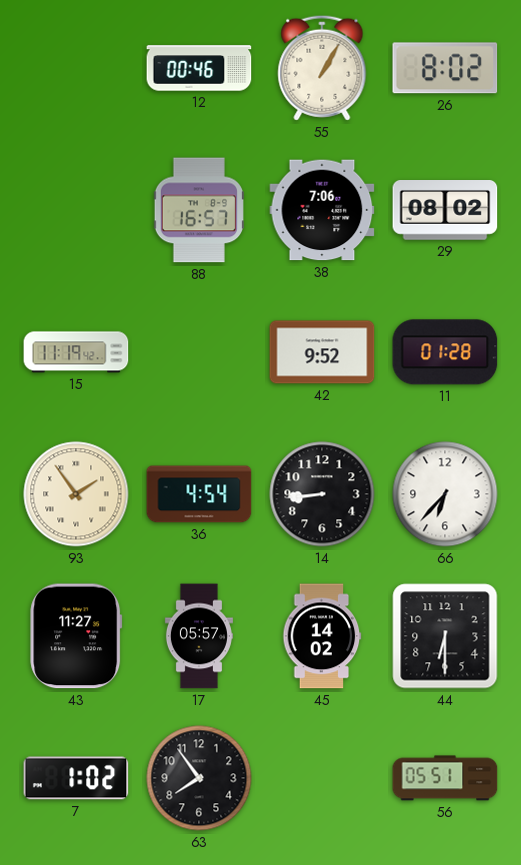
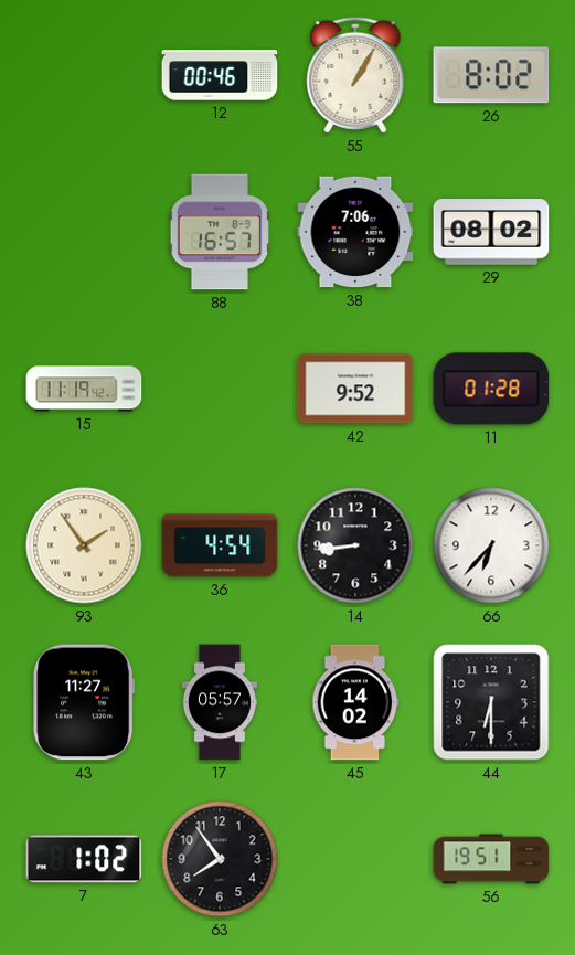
56: 05:51 -> 19:51 (491, 859)
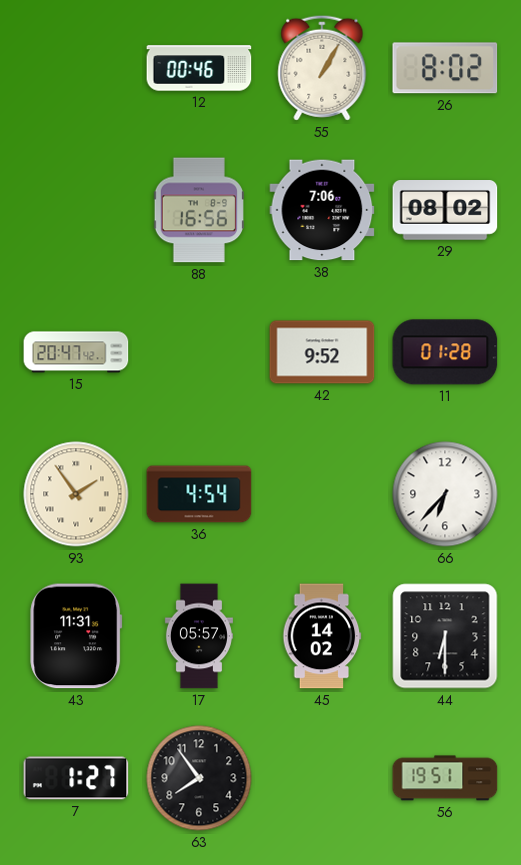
88: 16:57 -> 16:56 (199, 210)
15: 11:19 -> 20:47 (76, 352)
14: 8:44 -> none (355, 545)
43: 11:27 -> 11:31 (76, 636)
7: 1:02 -> 1:27 (76, 778)
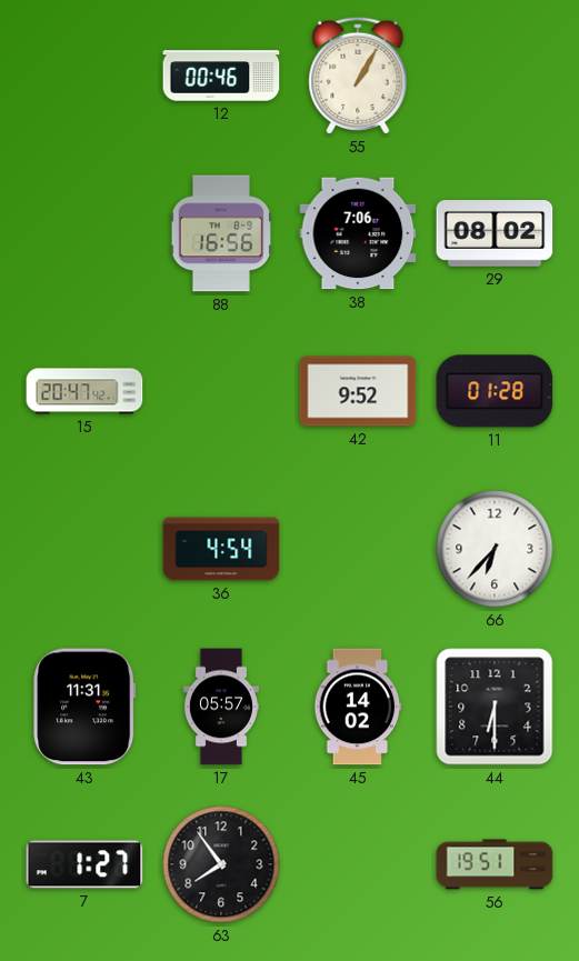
26: 8:02 -> none (445, 68)
93: 1:54 -> none (76, 494)
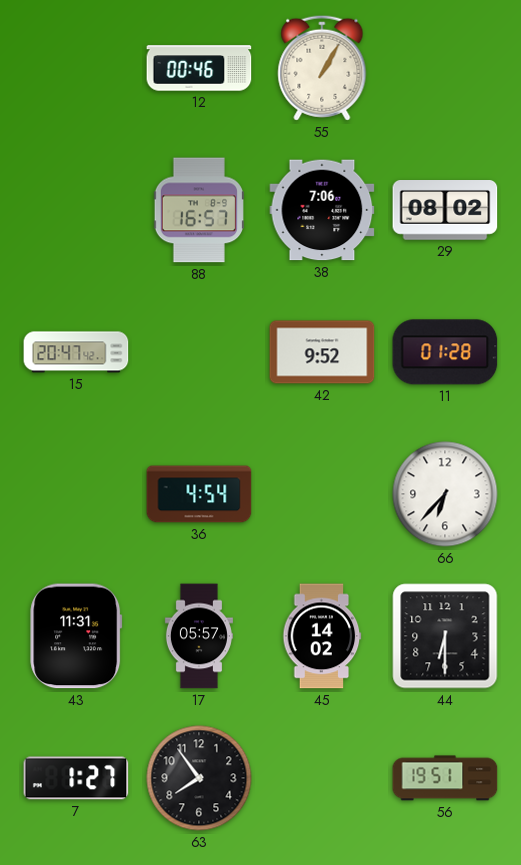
88: 16:56 -> 16:57 (199, 210)
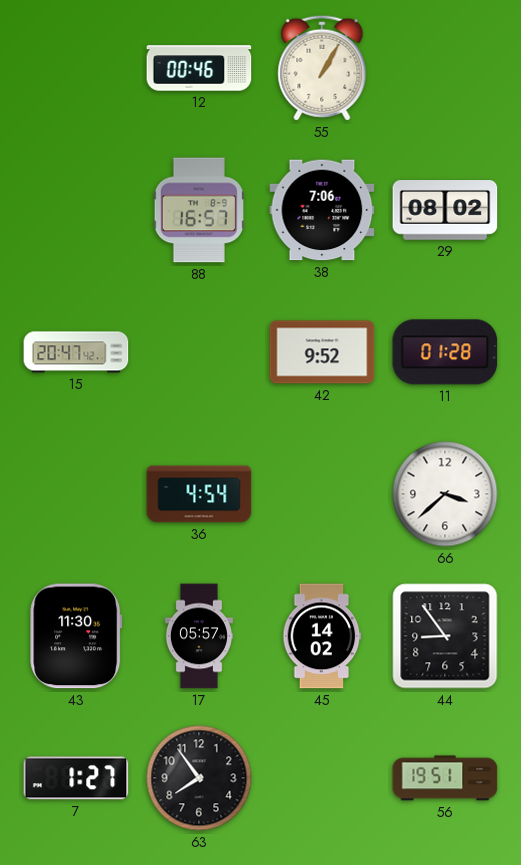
66: 6:37 -> 3:38 (445, 494)
43: 11:31 -> 11:30 (76, 636)
44: 6:30 -> 8:54 (445, 636)
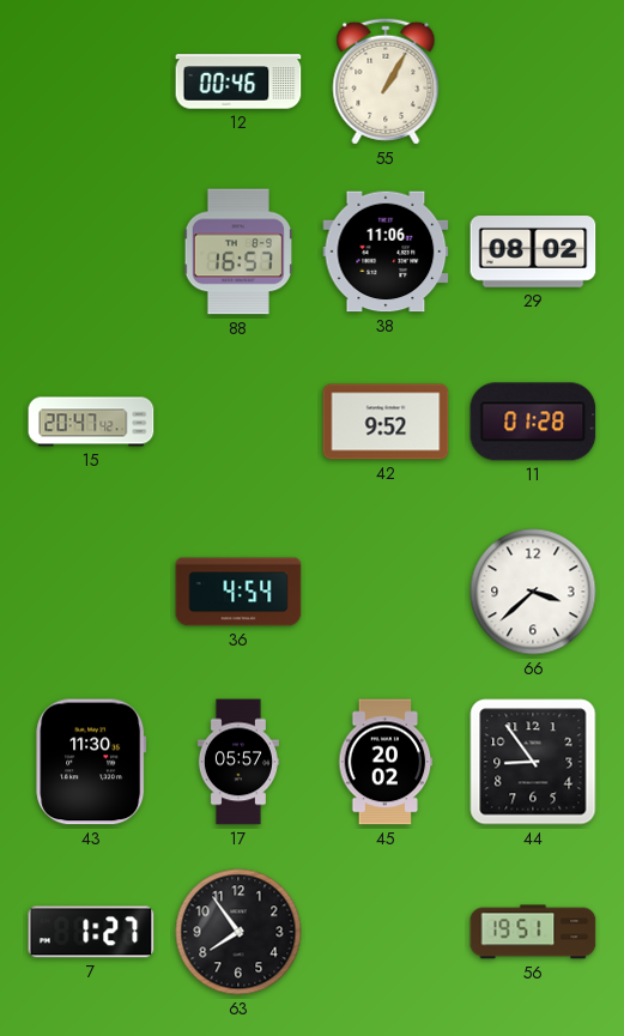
38: 7:06 -> 11:06 (386, 252)
45: 14:02 -> 20:02 (386, 762)
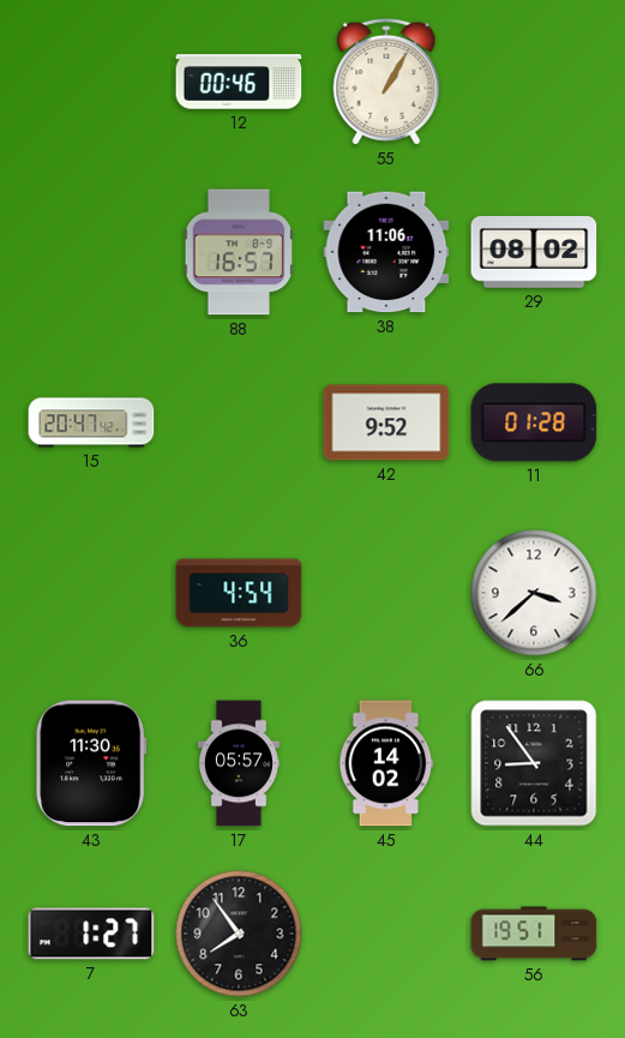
45: 20:02 -> 14:02 (386, 763)
